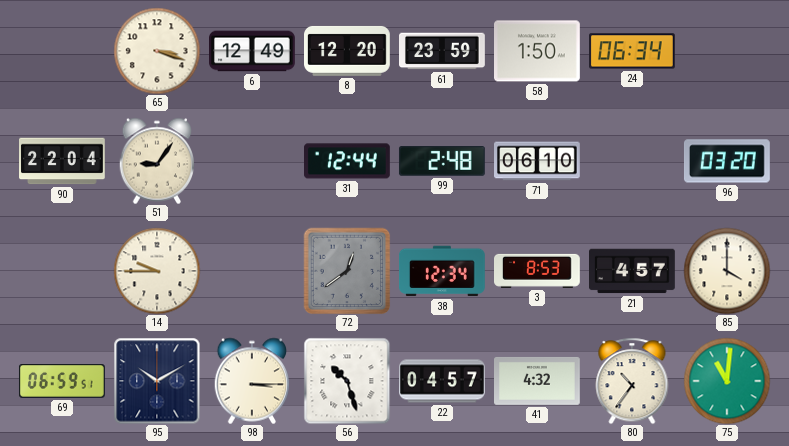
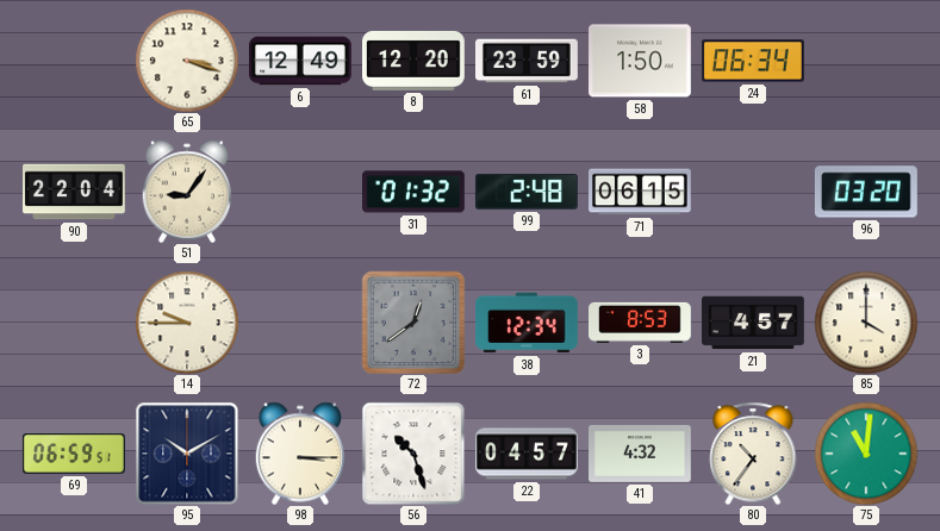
31: 12:44 -> 01:32 (415, 192)
71: 06:10 -> 06:15 (641, 192)
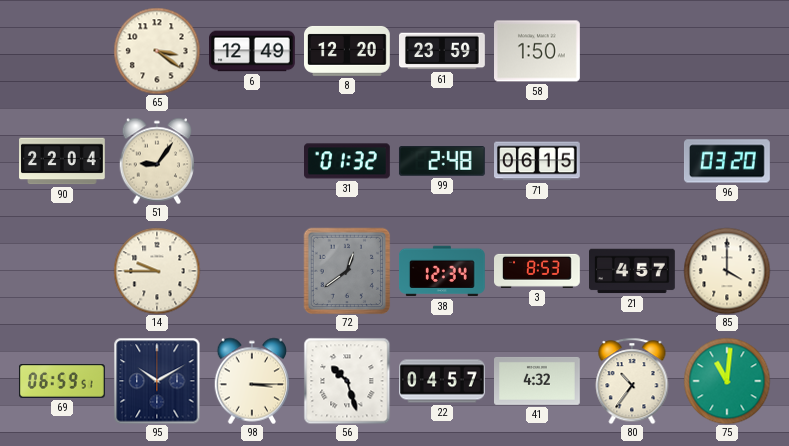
65: 3:18 -> 3:21 (157, 51)
24: 06:34 -> none (754, 61)
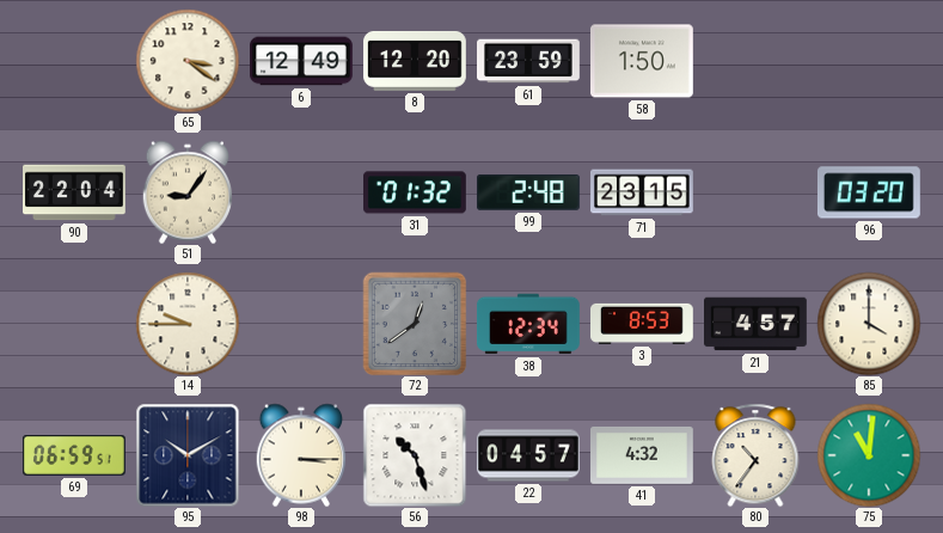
71: 06:15 -> 23:15 (643, 192)
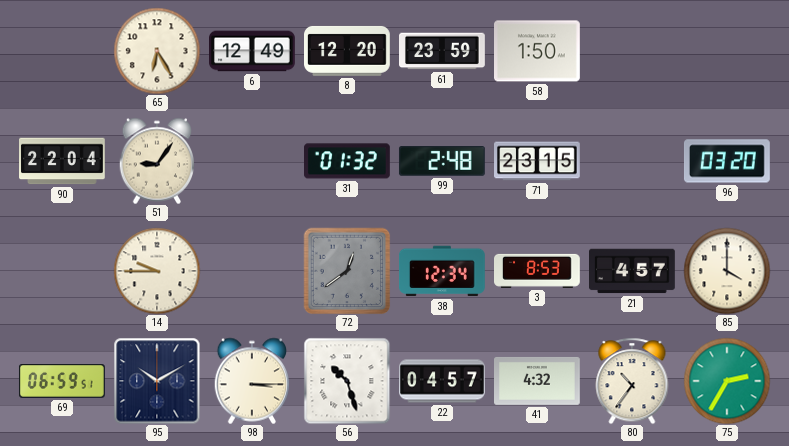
65: 3:21 -> 6:25 (157, 51)
75: 11:01 -> 2:35 (727, 381)
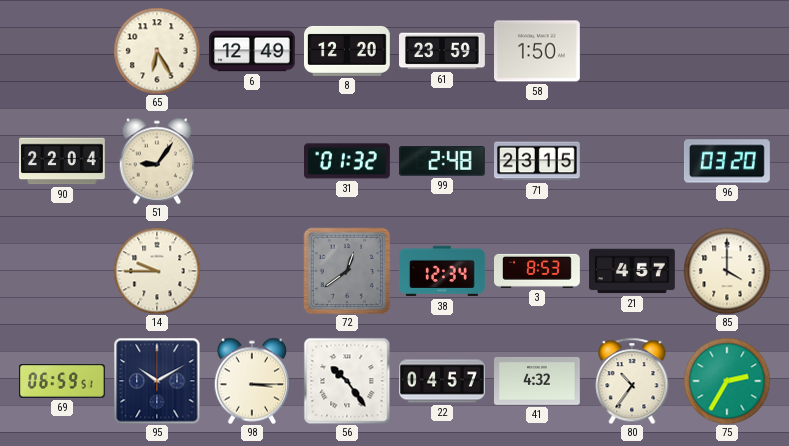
56: 10:27 -> 10:24 (347, 381)
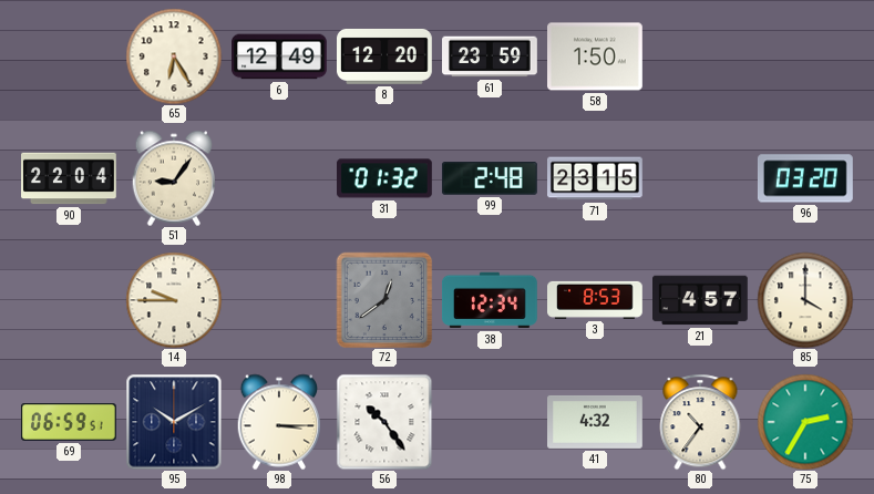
22: 04:57 -> none (443, 381)
